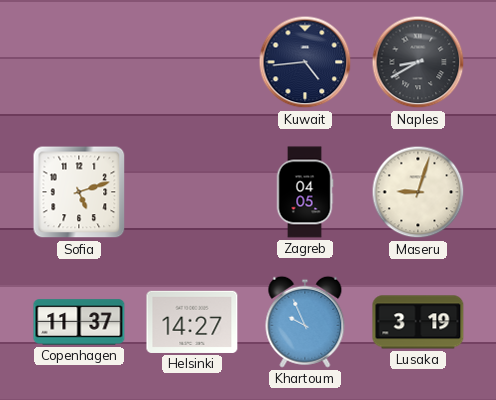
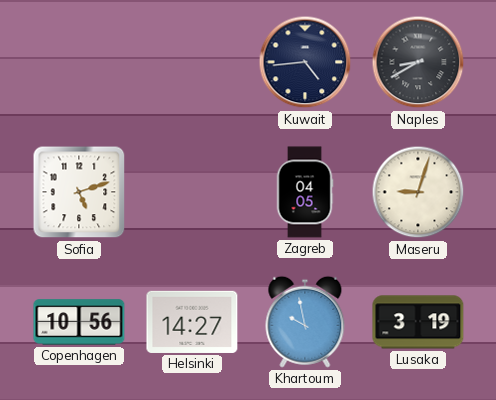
Copenhagen: 11:37 -> 10:56 (79, 322)
Khartoum: 9:56 -> 9:58 (305, 322)
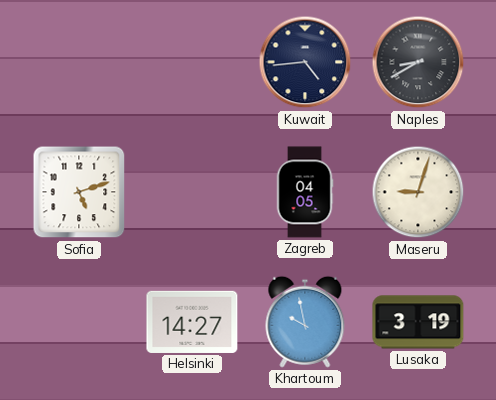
Copenhagen: 10:56 -> none (79, 322)
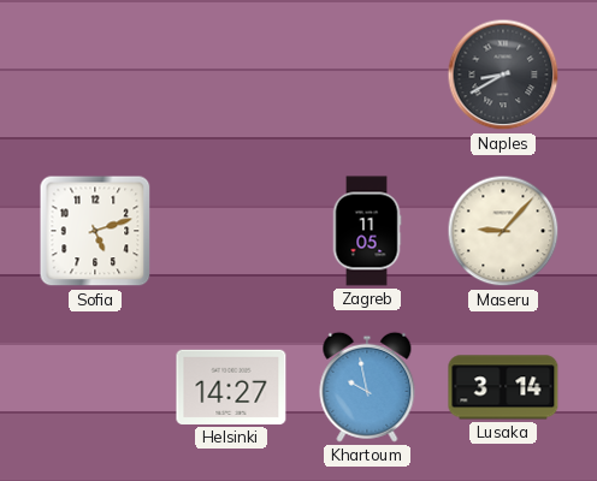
Kuwait: 4:44 -> none (305, 62)
Zagreb: 04:05 -> 11:05 (367, 231)
Maseru: 9:03 -> 9:07 (503, 231)
Lusaka: 3:19 -> 3:14 (503, 387)
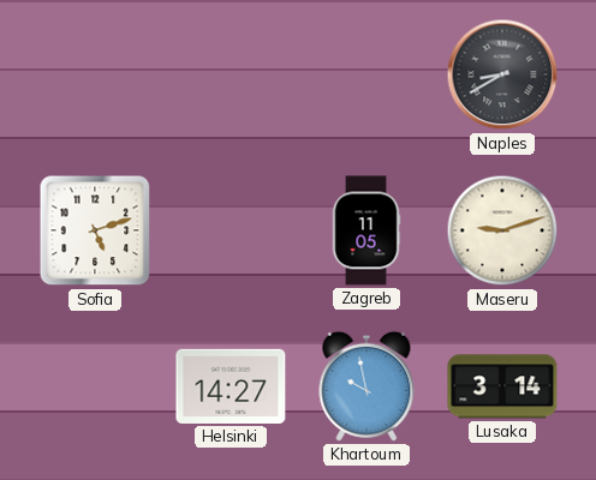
Maseru: 9:07 -> 9:12 (502, 230)
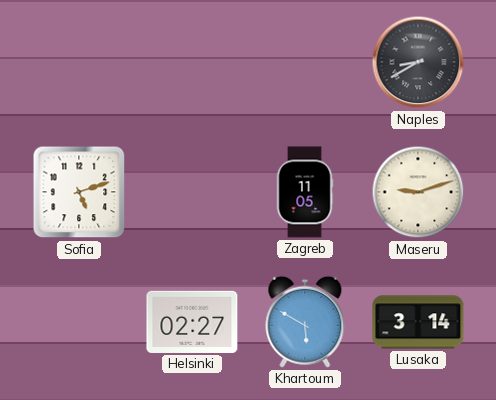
Helsinki: 14:27 -> 02:27 (192, 322)
Khartoum: 9:58 -> 5:50 (305, 322)
